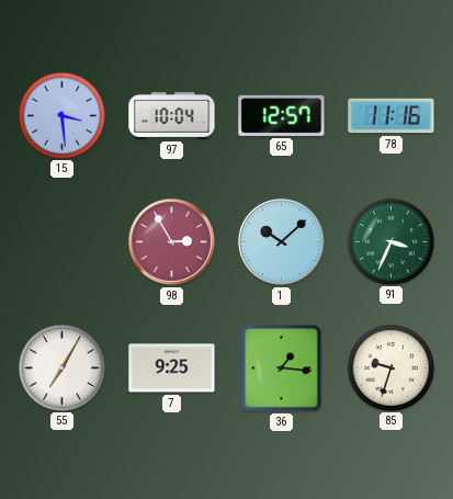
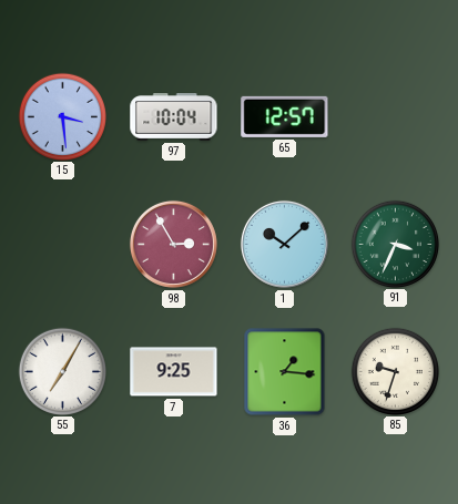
78: 11:16 -> none (392, 116)
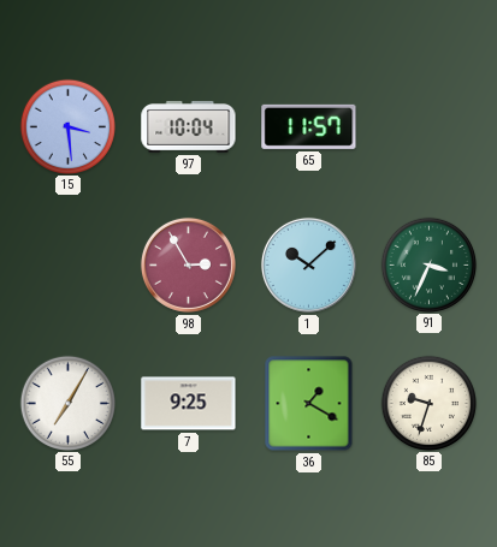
65: 12:57 -> 11:57 (309, 126)
36: 1:16 -> 1:20 (309, 404)
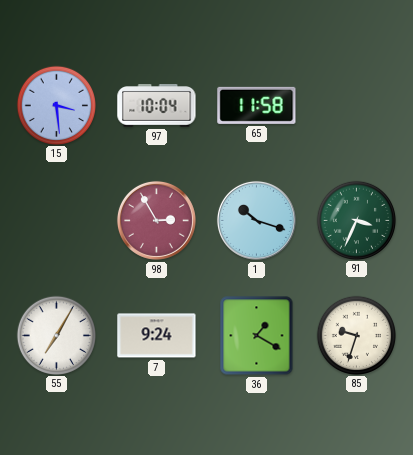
65: 11:57 -> 11:58 (257, 105)
1: 10:08 -> 10:18 (256, 220)
7: 9:25 -> 9:24 (157, 336)
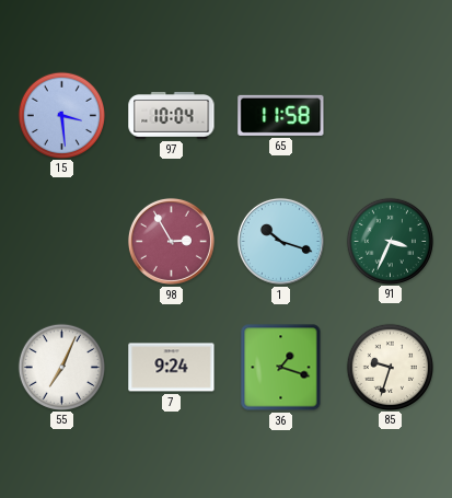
55: 7:05 -> 7:04 (61, 367)
36: 1:20 -> 1:18 (281, 368)
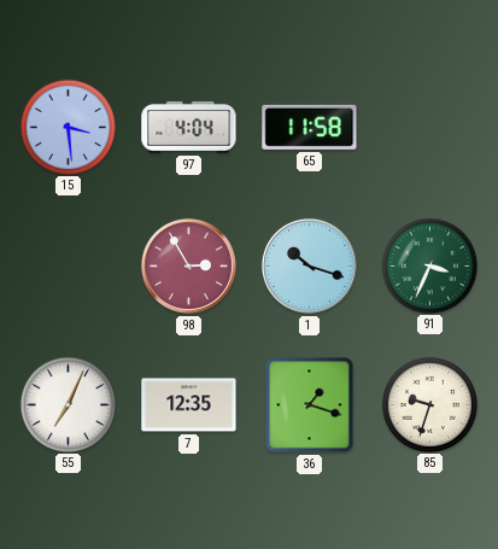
97: 10:04 -> 4:04 (189, 128)
7: 9:24 -> 12:35 (189, 405)
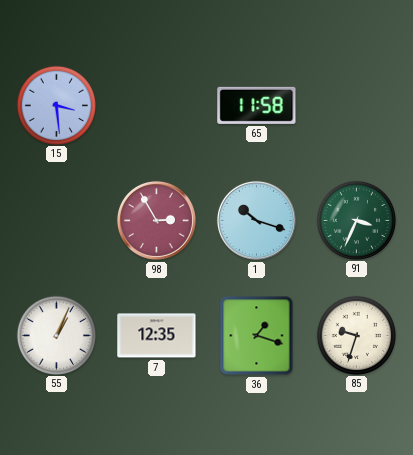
97: 4:04 -> none (189, 128)
55: 7:04 -> 1:04 (56, 335)
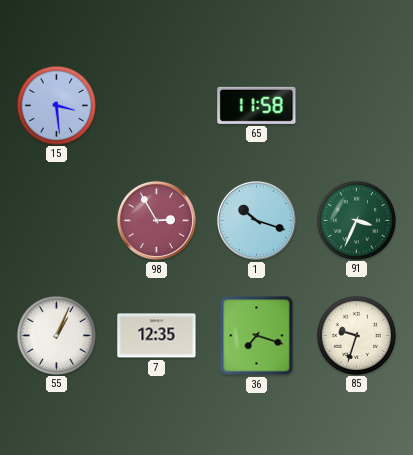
36: 1:18 -> 7:18 (257, 336)
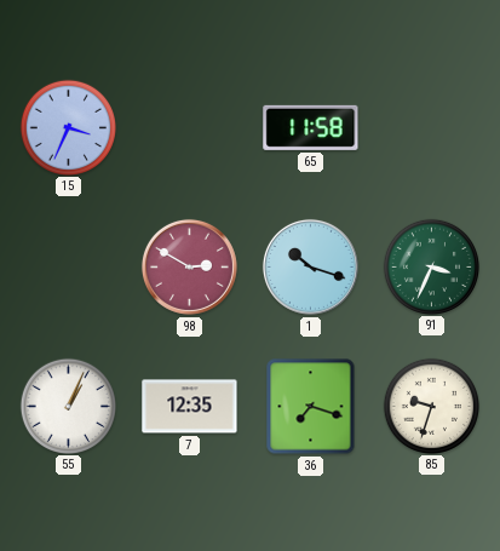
15: 3:29 -> 3:34 (68, 127)
98: 2:55 -> 2:50 (189, 266)
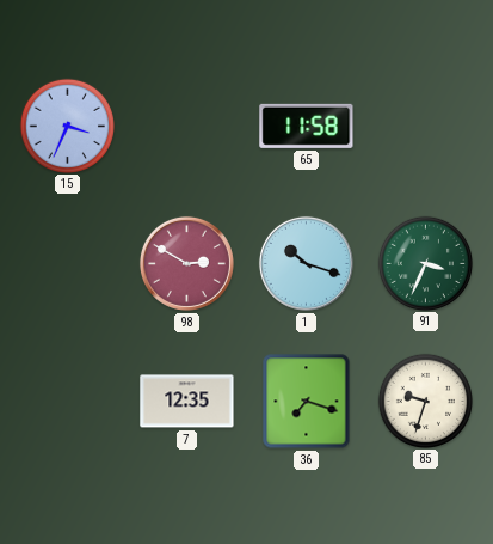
55: 1:04 -> none (68, 406)
